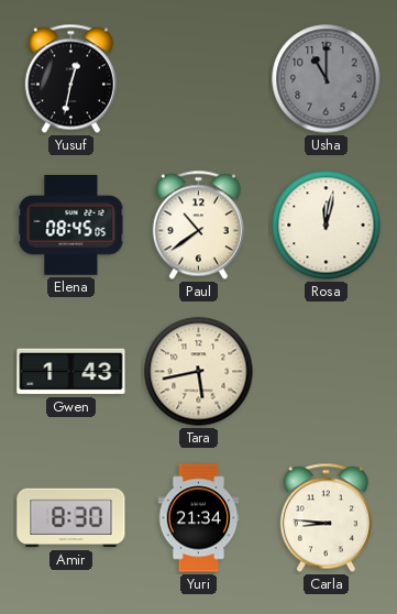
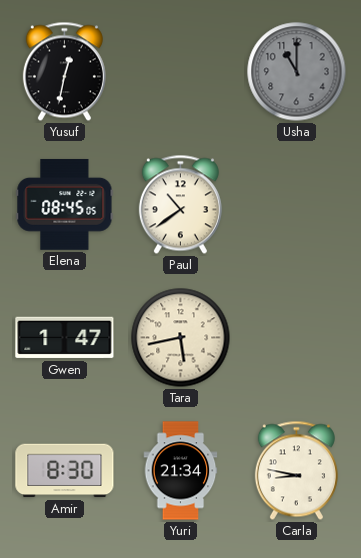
Rosa: 12:02 -> none (327, 226)
Gwen: 1:43 -> 1:47 (65, 338)
Carla: 8:46 -> 8:47 (296, 471)
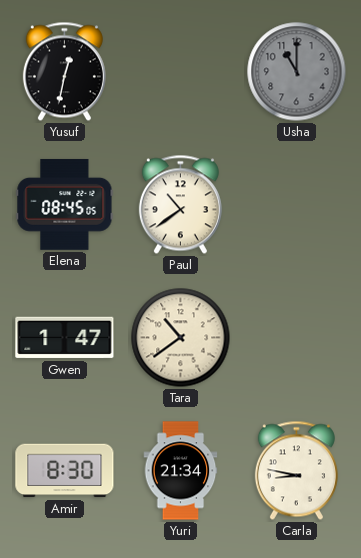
Tara: 5:43 -> 10:39 (181, 338)
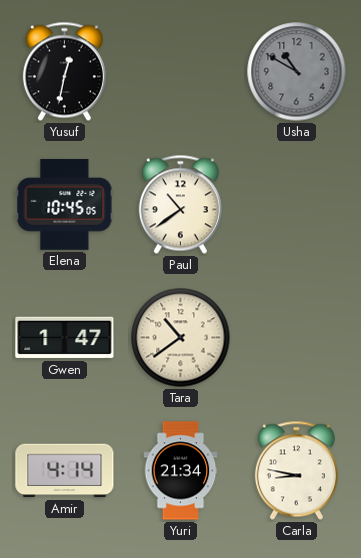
Usha: 11:00 -> 10:50 (297, 72)
Elena: 08:45 -> 10:45 (65, 204)
Amir: 8:30 -> 4:14 (65, 471)
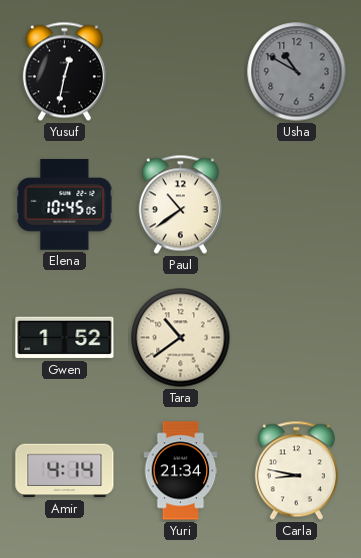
Gwen: 1:47 -> 1:52 (65, 338)
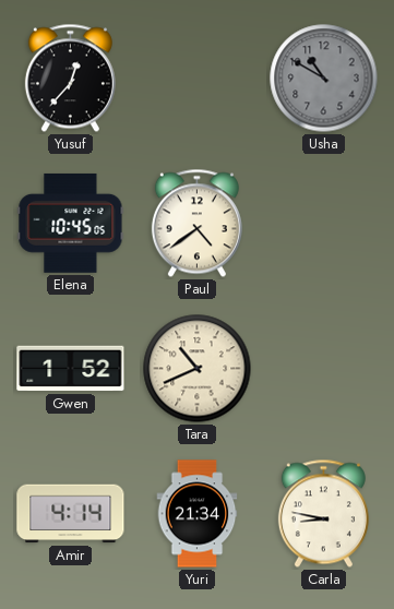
Yusuf: 12:32 -> 12:37 (70, 79)
Paul: 10:39 -> 4:39 (196, 224)
Tara: 10:39 -> 10:41 (198, 369)
